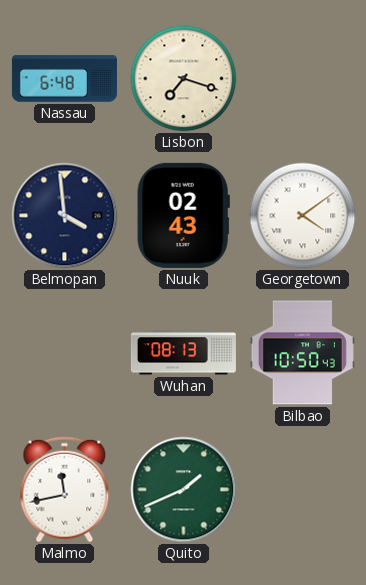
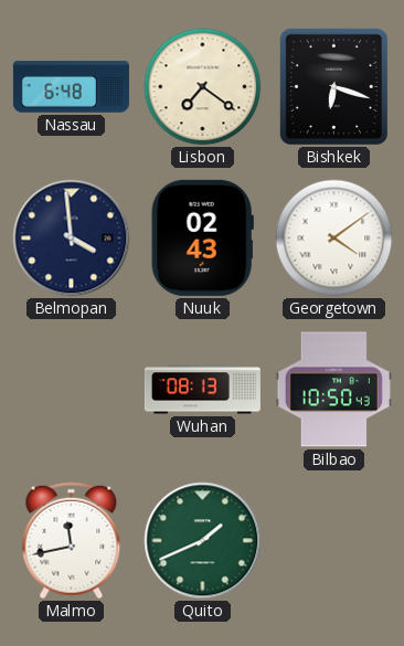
Lisbon: 7:18 -> 7:21 (203, 87)
Bishkek: none -> 6:18 (333, 86)
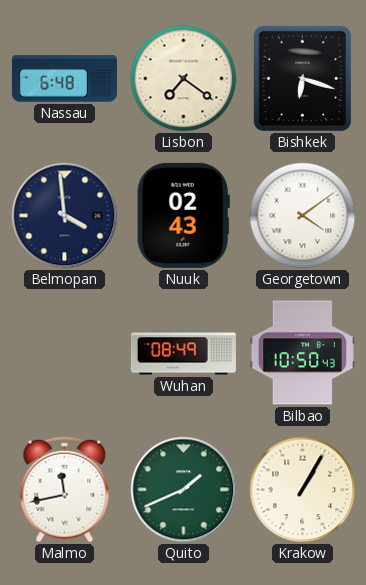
Wuhan: 08:13 -> 08:49 (183, 353)
Krakow: none -> 1:05 (303, 490)
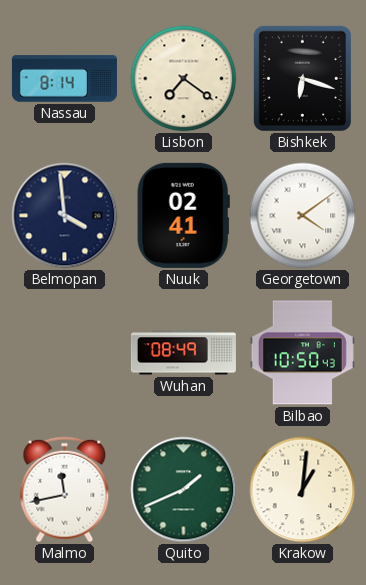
Nassau: 6:48 -> 8:14 (64, 79)
Nuuk: 02:43 -> 02:41 (183, 215)
Krakow: 1:05 -> 1:01 (303, 490)
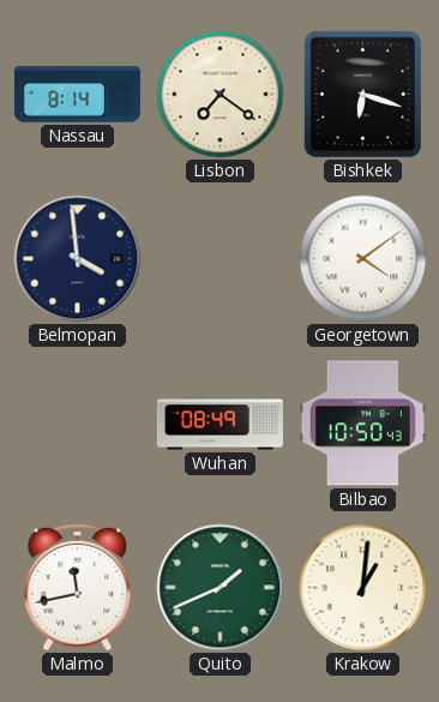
Nuuk: 02:41 -> none (183, 215)
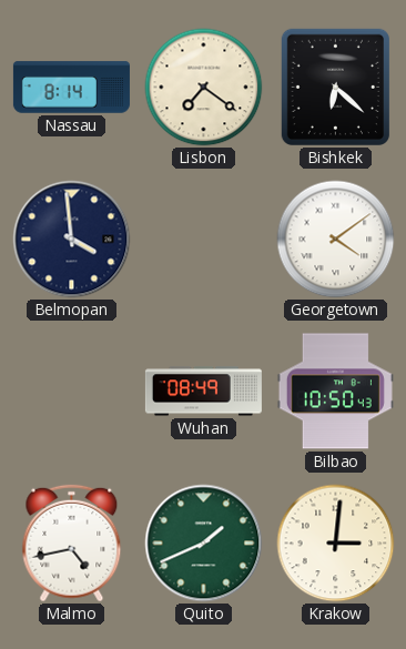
Bishkek: 6:18 -> 6:22 (335, 87)
Malmo: 11:43 -> 4:43 (72, 544)
Krakow: 1:01 -> 3:01 (336, 544)
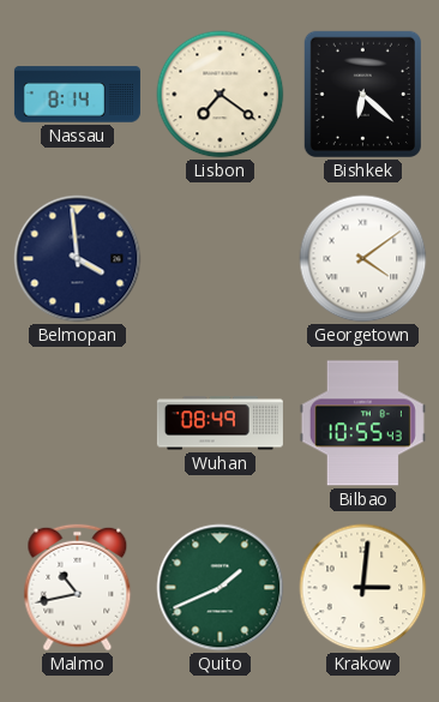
Bilbao: 10:50 -> 10:55 (362, 424)
Malmo: 4:43 -> 10:43 (78, 588)
